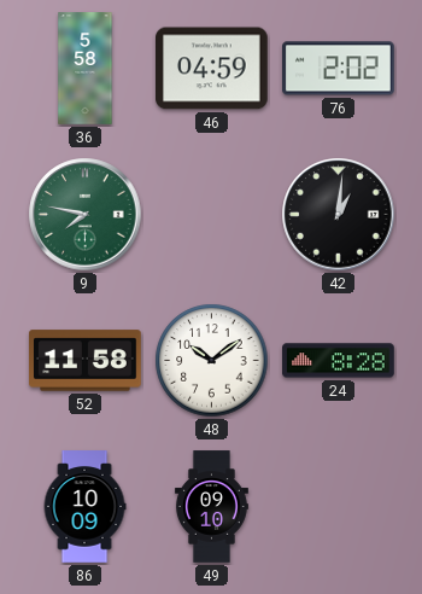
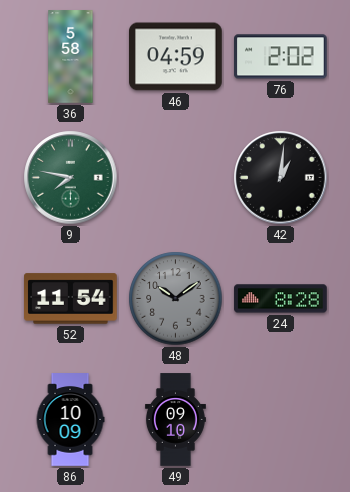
52: 11:58 -> 11:54 (71, 299)
48 dial: white -> grey (176, 299)
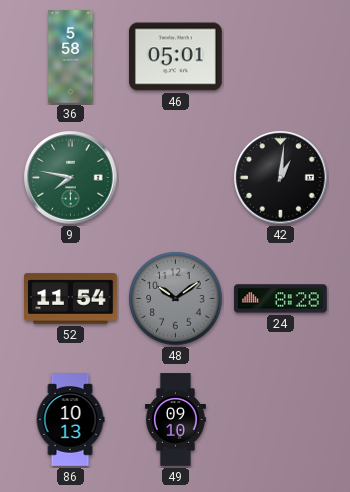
46: 04:59 -> 05:01 (176, 57)
76: 2:02 -> none (281, 57)
86: 10:09 -> 10:13 (70, 420)
